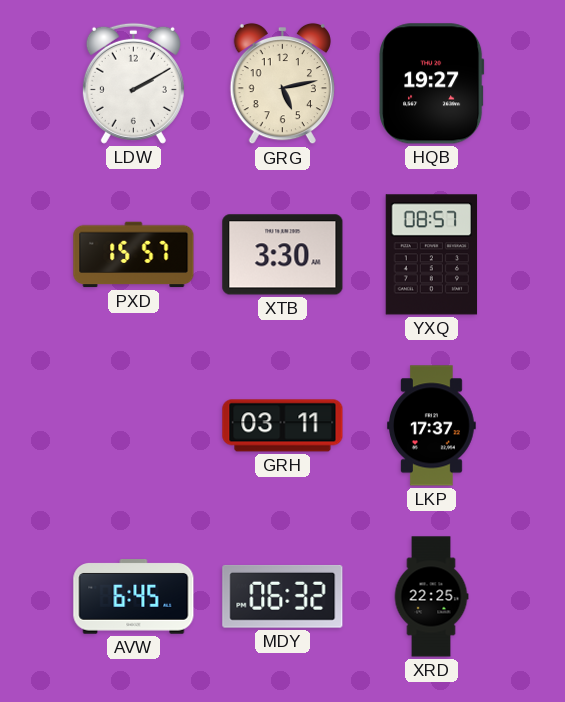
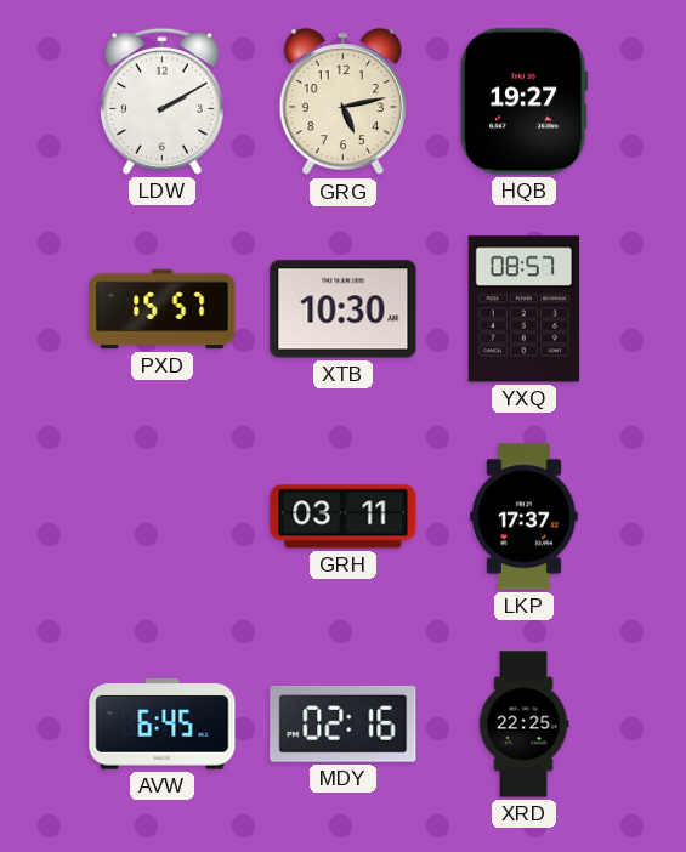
XTB: 3:30 -> 10:30 (344, 309)
MDY: 06:32 -> 02:16 (344, 723)
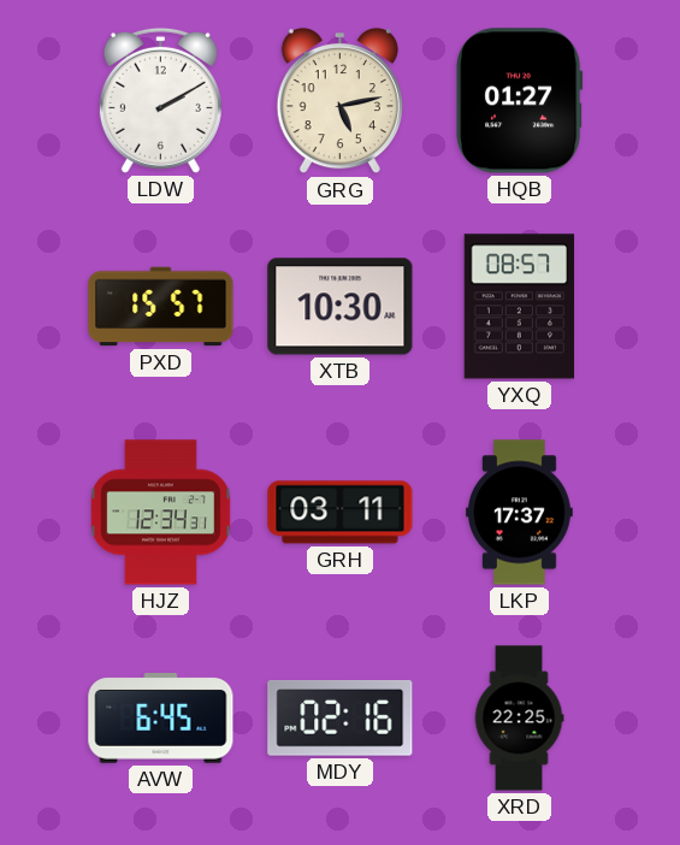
HQB: 19:27 -> 01:27 (520, 101)
HJZ: none -> 12:34 (160, 513)
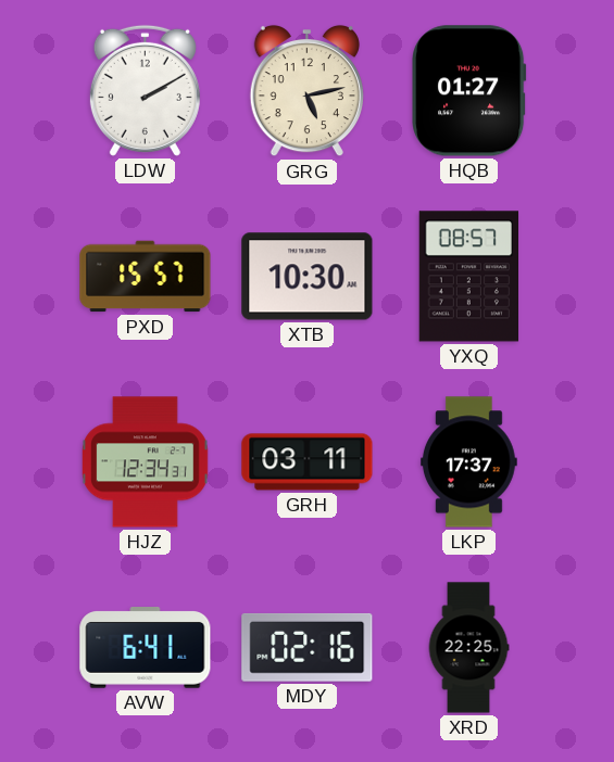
AVW: 6:45 -> 6:41 (146, 648)
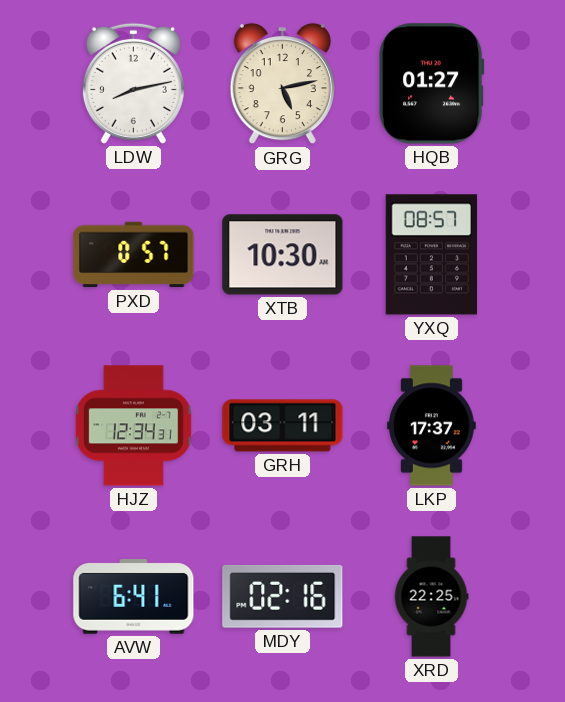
LDW: 2:10 -> 8:13 (133, 83)
PXD: 15:57 -> 0:57 (134, 255)
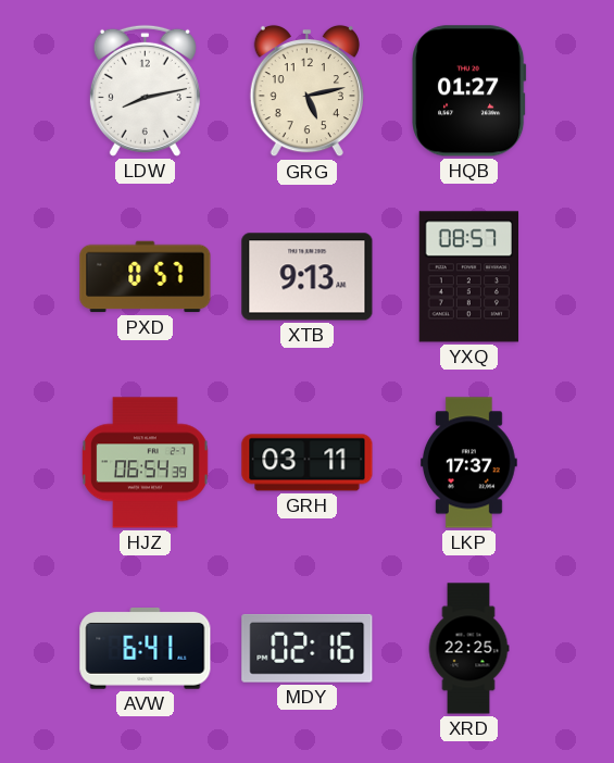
XTB: 10:30 -> 9:13 (308, 277)
HJZ: 12:34 -> 06:54 (145, 463)
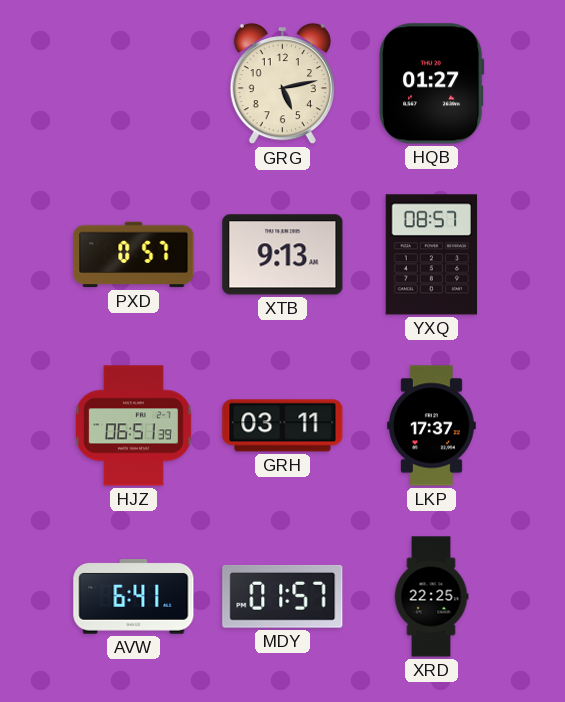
LDW: 8:13 -> none (145, 90)
HJZ: 06:54 -> 06:51 (133, 426)
MDY: 02:16 -> 01:57 (283, 596)
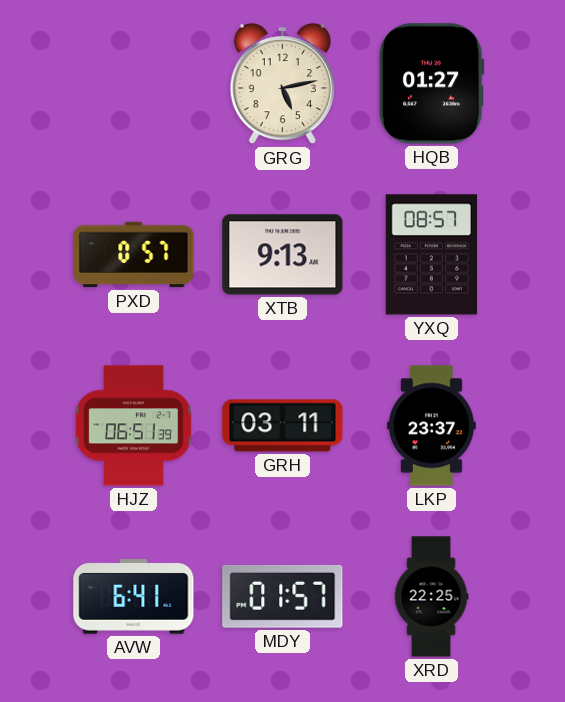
LKP: 17:37 -> 23:37 (431, 426)
